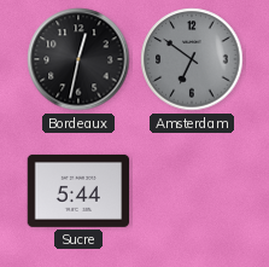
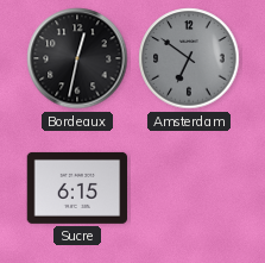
Sucre: 5:44 -> 6:15 (77, 188)
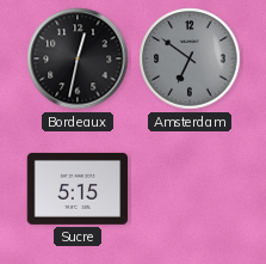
Sucre: 6:15 -> 5:15 (78, 189)
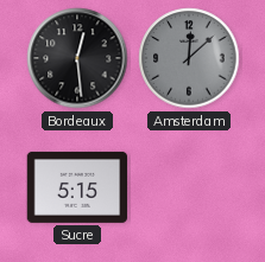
Bordeaux: 12:32 -> 12:29 (77, 58)
Amsterdam: 6:51 -> 12:08 (189, 58)
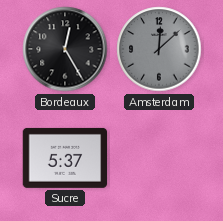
Bordeaux: 12:29 -> 12:25 (65, 49)
Sucre: 5:15 -> 5:37 (65, 158)
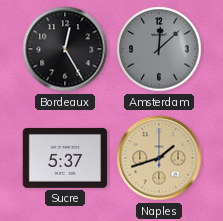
Naples: none -> 1:42 (159, 158)
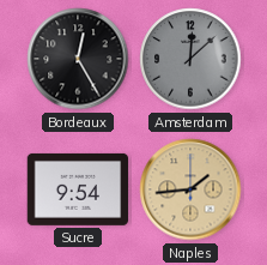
Sucre: 5:37 -> 9:54 (78, 189)
Naples: 1:42 -> 1:44 (190, 189)
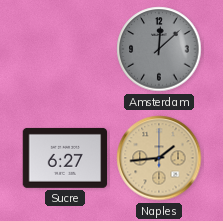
Bordeaux: 12:25 -> none (78, 59)
Sucre: 9:54 -> 6:27 (65, 158)
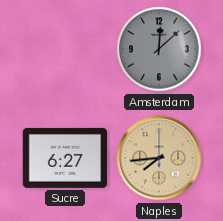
Naples: 1:44 -> 7:44 (159, 158)
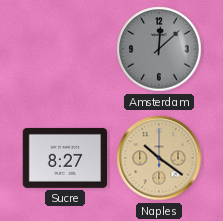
Sucre: 6:27 -> 8:27 (65, 158)
Naples: 7:44 -> 10:21 (159, 158)
